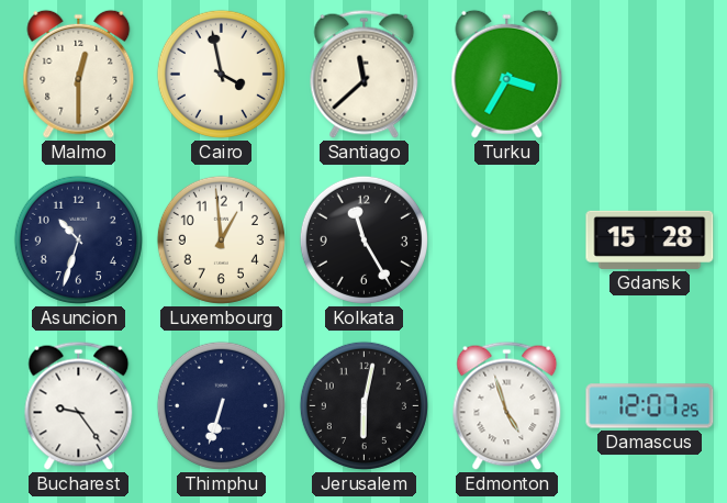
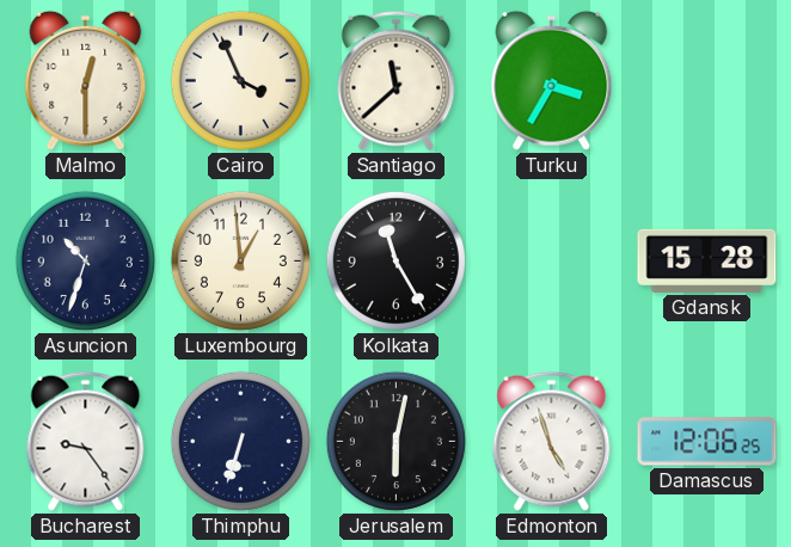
Cairo: 3:58 -> 3:56 (240, 80)
Damascus: 12:07 -> 12:06 (707, 442)
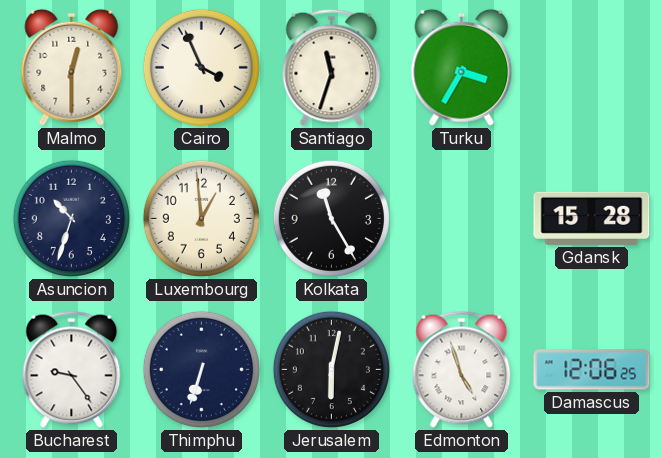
Santiago: 11:38 -> 11:33 (332, 67)
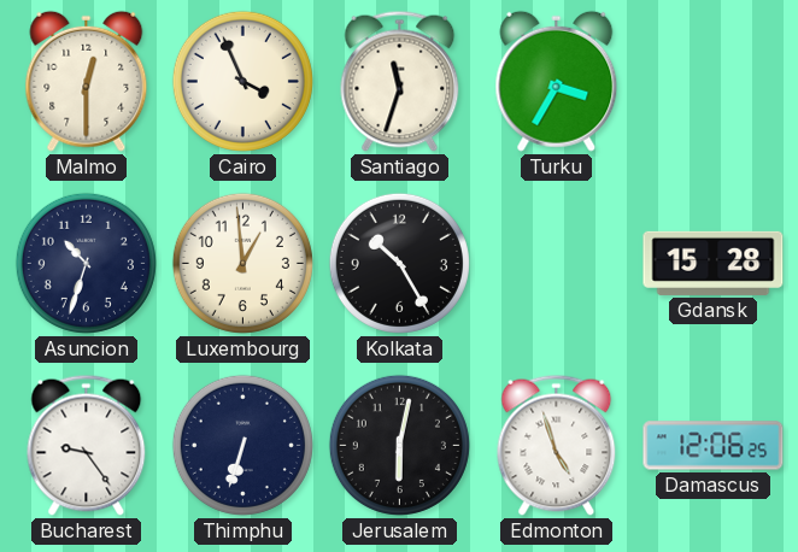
Kolkata: 11:25 -> 10:25 (399, 263)
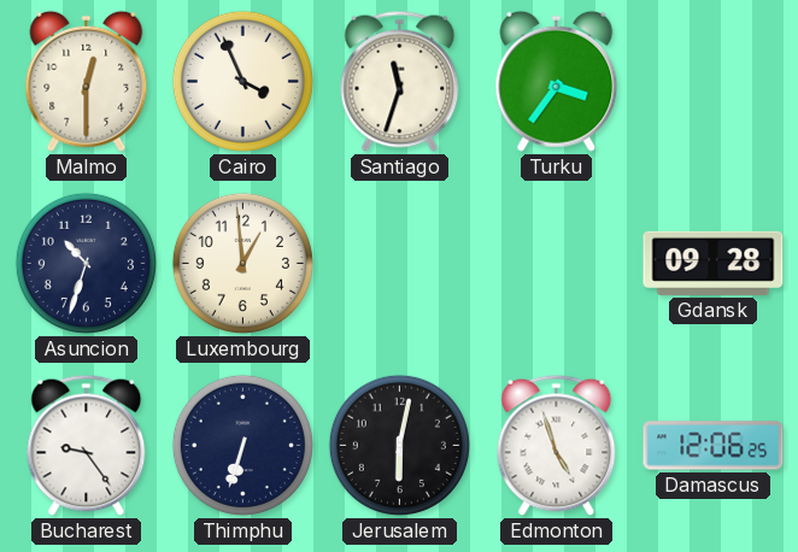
Turku: 3:35 -> 3:36 (557, 81)
Kolkata: 10:25 -> none (399, 263)
Gdansk: 15:28 -> 09:28 (714, 263)
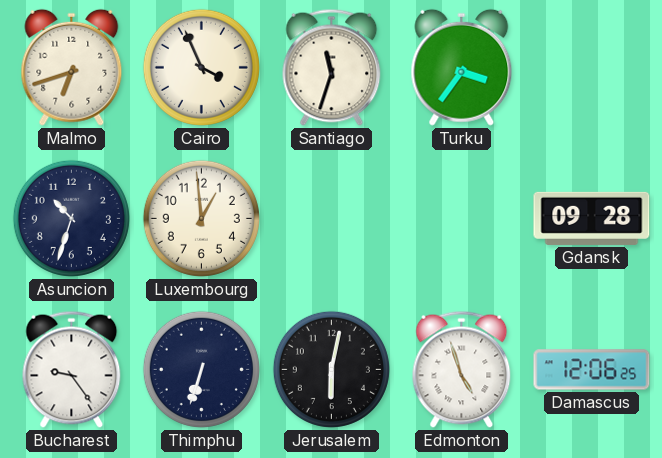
Malmo: 12:30 -> 6:42 (72, 67)
